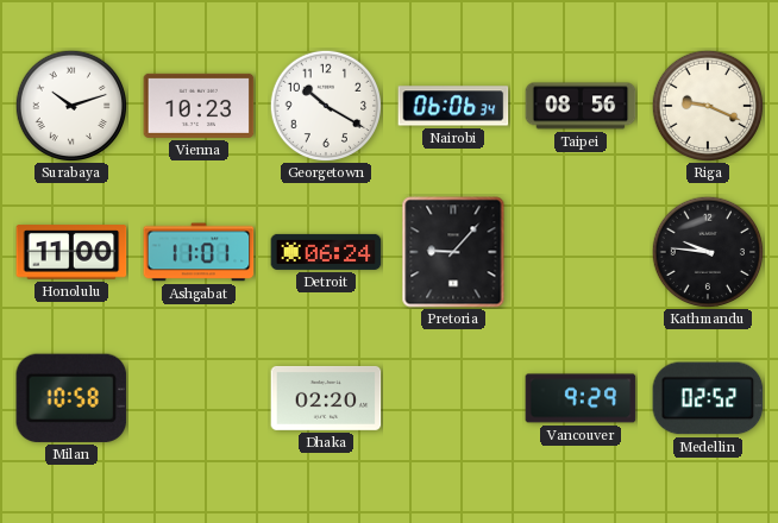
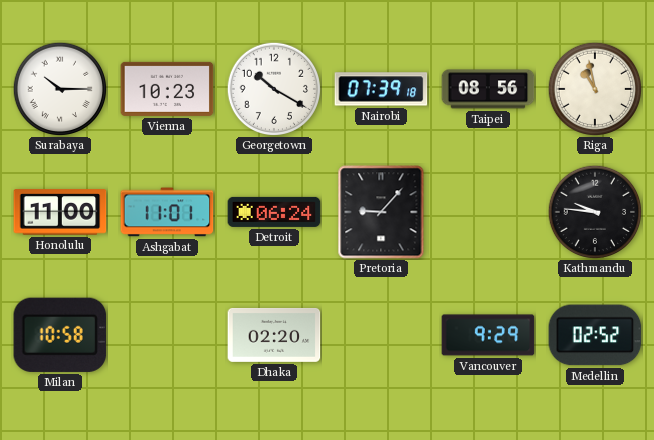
Surabaya: 10:12 -> 10:15 (60, 89)
Nairobi: 06:06 -> 07:39 (381, 89)
Riga: 9:19 -> 10:58 (595, 89)
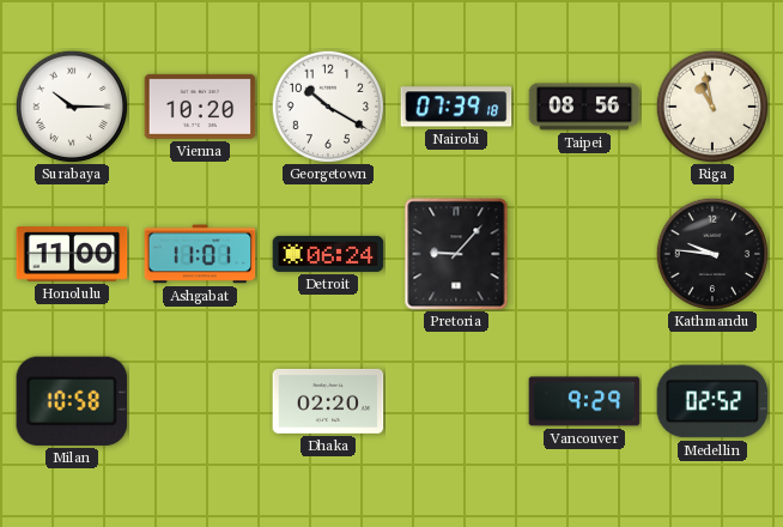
Vienna: 10:23 -> 10:20 (200, 107)
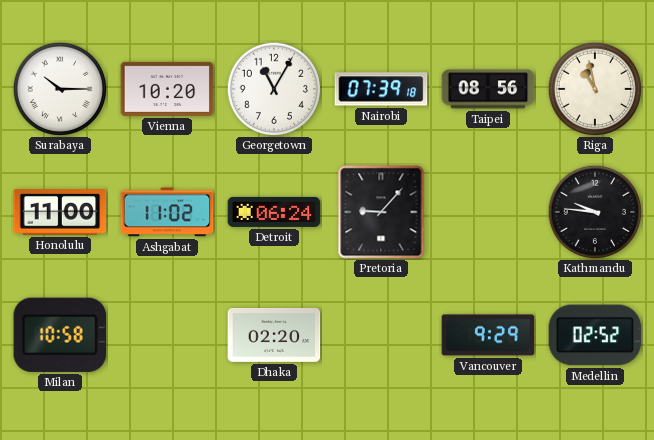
Georgetown: 10:20 -> 11:05 (274, 89)
Ashgabat: 11:01 -> 11:02 (167, 212)
